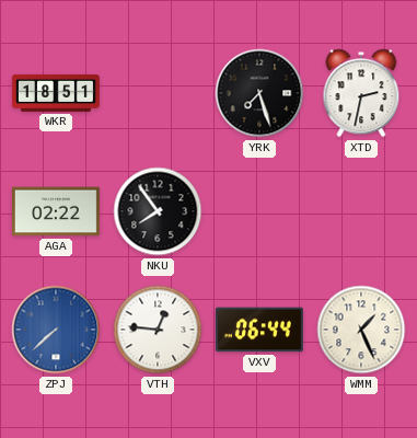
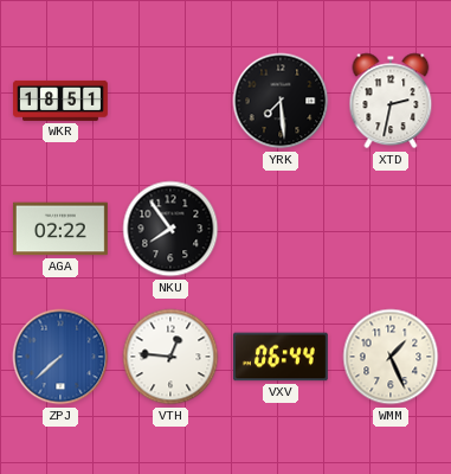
YRK: 7:27 -> 7:29 (281, 101)
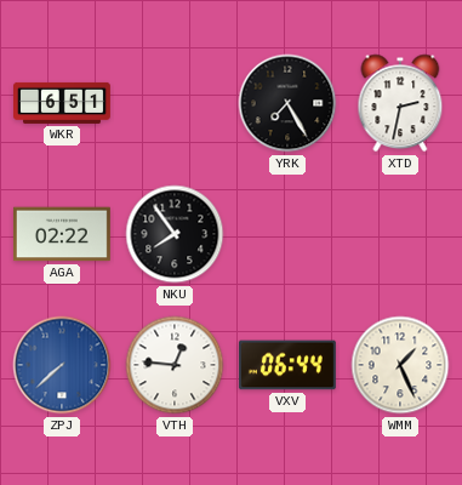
WKR: 18:51 -> 6:51 (63, 103)
YRK: 7:29 -> 7:25 (287, 103)
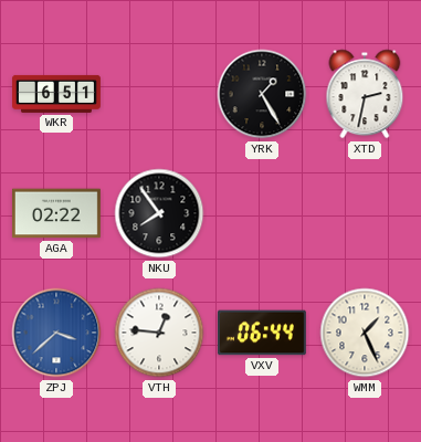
YRK: 7:25 -> 1:25 (262, 94)
ZPJ: 7:38 -> 3:38 (56, 333)
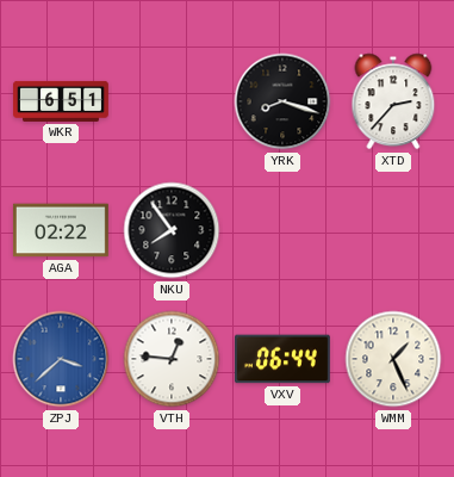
YRK: 1:25 -> 8:18 (282, 101)
XTD: 2:32 -> 2:37 (393, 101)
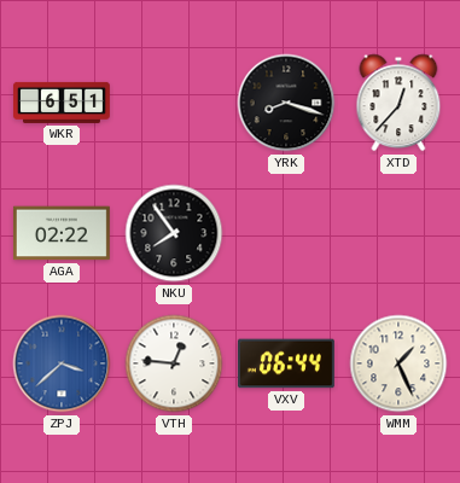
XTD: 2:37 -> 12:37 (398, 103)
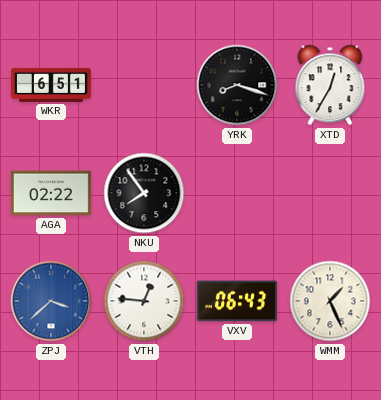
XTD: 12:37 -> 12:35 (330, 85)
VXV: 06:44 -> 06:43 (237, 301)
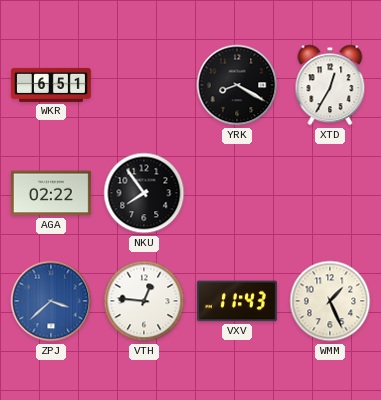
YRK: 8:18 -> 8:20 (237, 85)
VXV: 06:43 -> 11:43 (237, 301)
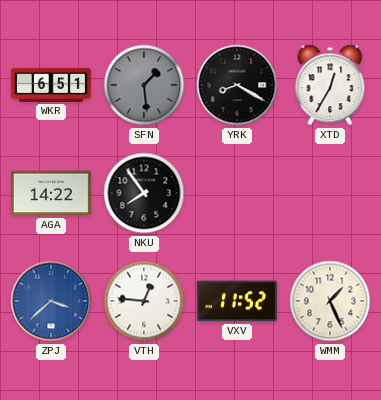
SFN: none -> 1:29 (144, 85)
AGA: 02:22 -> 14:22 (51, 193)
VXV: 11:43 -> 11:52 (237, 301)
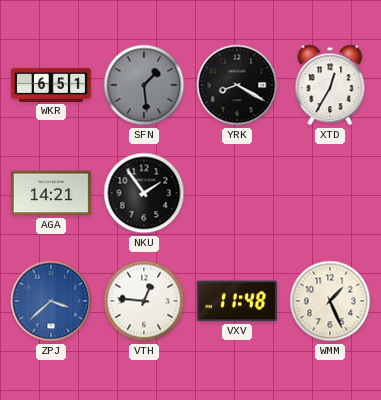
AGA: 14:22 -> 14:21 (51, 193)
NKU: 7:54 -> 1:54 (144, 193)
VXV: 11:52 -> 11:48 (237, 301)
